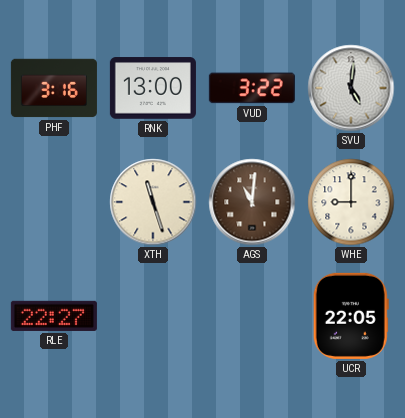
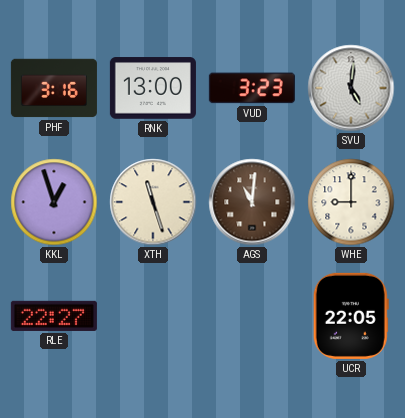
VUD: 3:22 -> 3:23 (252, 88)
KKL: none -> 12:57 (54, 202)
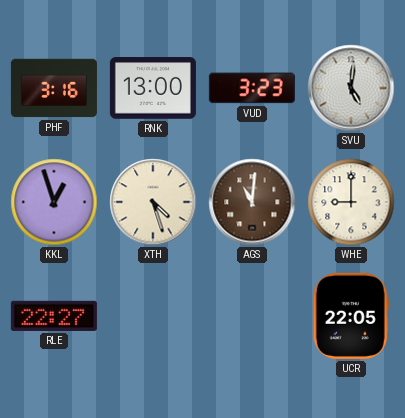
XTH: 11:27 -> 4:27 (153, 202)
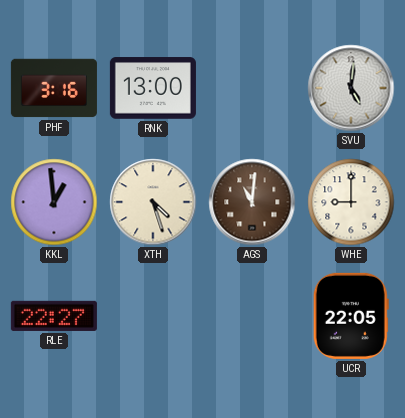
VUD: 3:23 -> none (252, 88)
KKL: 12:57 -> 12:59 (54, 202)
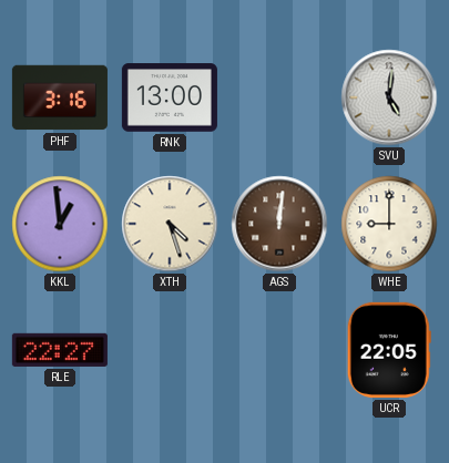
AGS: 11:01 -> 12:01 (279, 224)
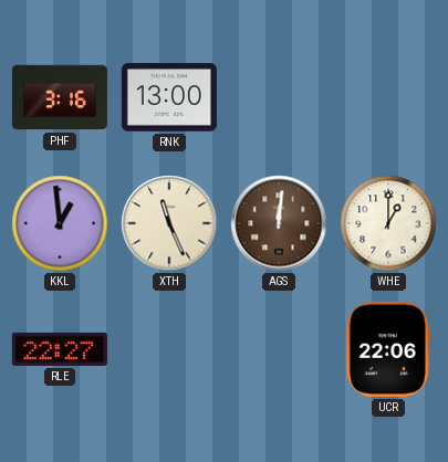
SVU: 5:01 -> none (389, 97)
XTH: 4:27 -> 11:26 (169, 223)
WHE: 9:00 -> 1:00 (388, 223)
UCR: 22:05 -> 22:06 (388, 349)
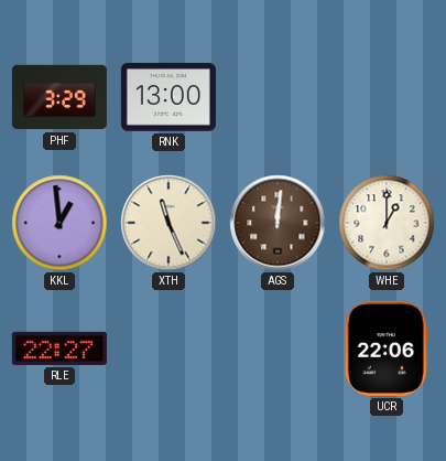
PHF: 3:16 -> 3:29 (59, 97)
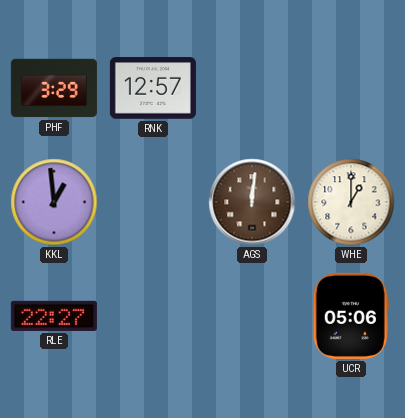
RNK: 13:00 -> 12:57 (153, 88)
XTH: 11:26 -> none (168, 223)
UCR: 22:06 -> 05:06 (351, 316)
